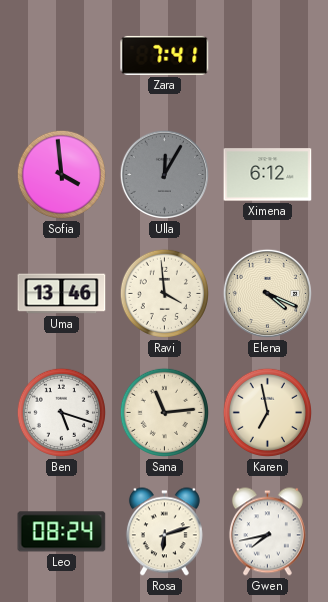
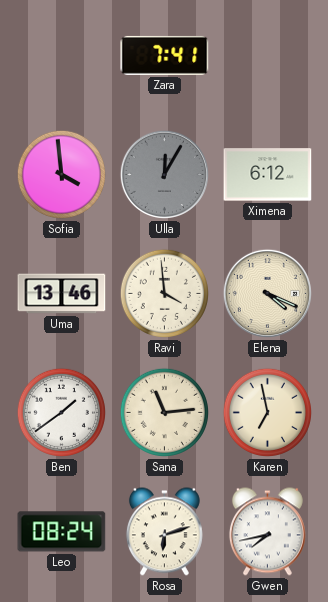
Ben: 5:18 -> 1:39 (61, 412)
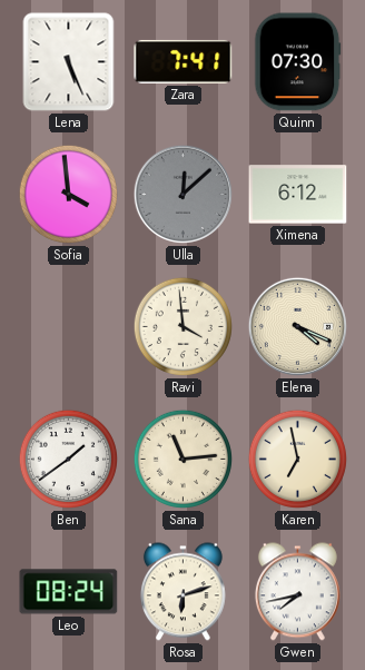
Lena: none -> 5:26 (69, 62)
Quinn: none -> 07:30 (298, 62)
Ulla: 12:05 -> 12:08 (182, 194)
Uma: 13:46 -> none (62, 294)
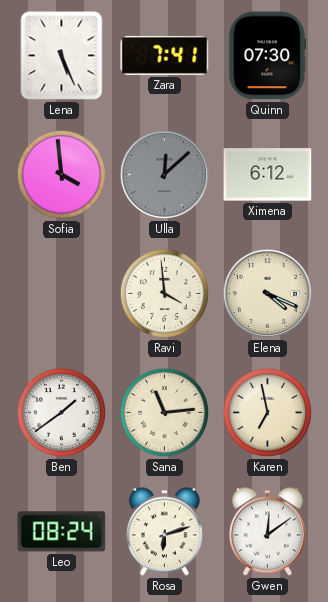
Gwen: 7:43 -> 12:09 (267, 532)
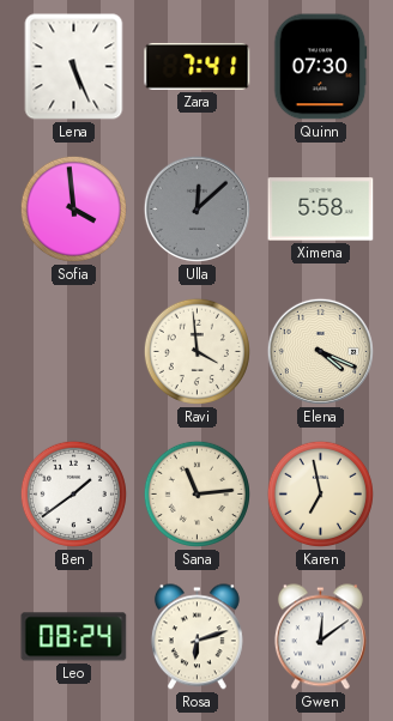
Ximena: 6:12 -> 5:58 (321, 210)
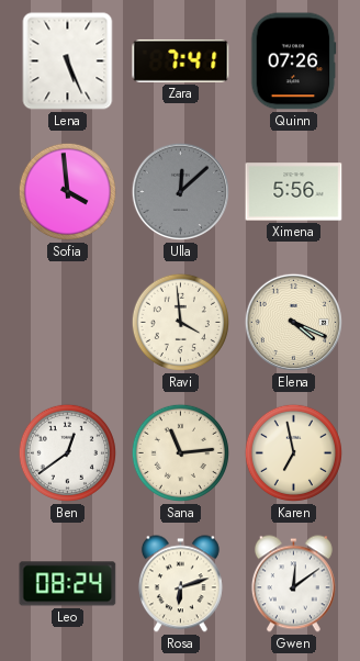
Quinn: 07:30 -> 07:26 (294, 61)
Ximena: 5:58 -> 5:56 (294, 192)
Ben: 1:39 -> 12:39 (67, 452)
